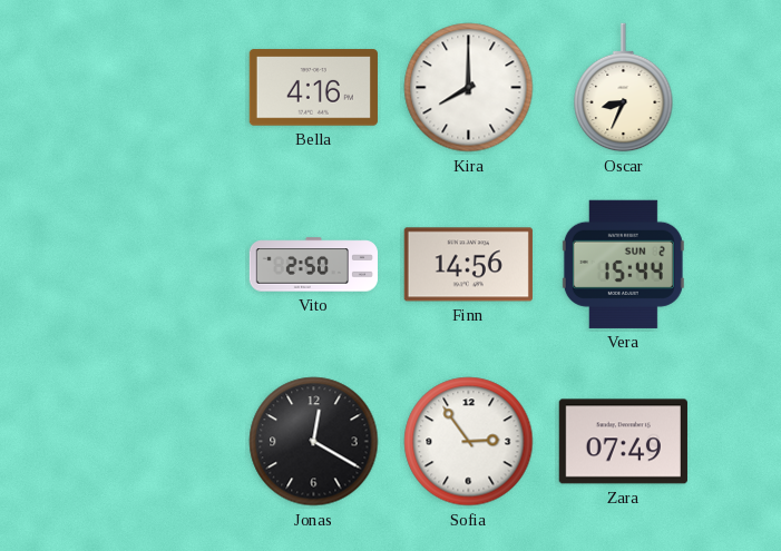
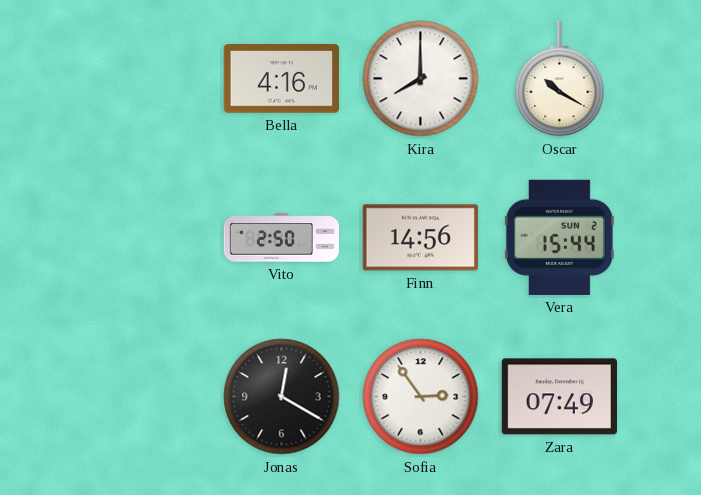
Oscar: 8:34 -> 10:20 (560, 79)
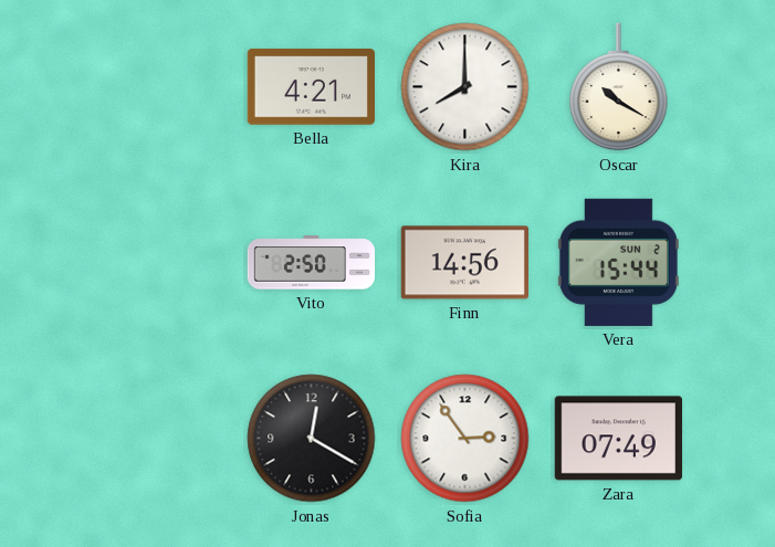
Bella: 4:16 -> 4:21 (311, 87)
